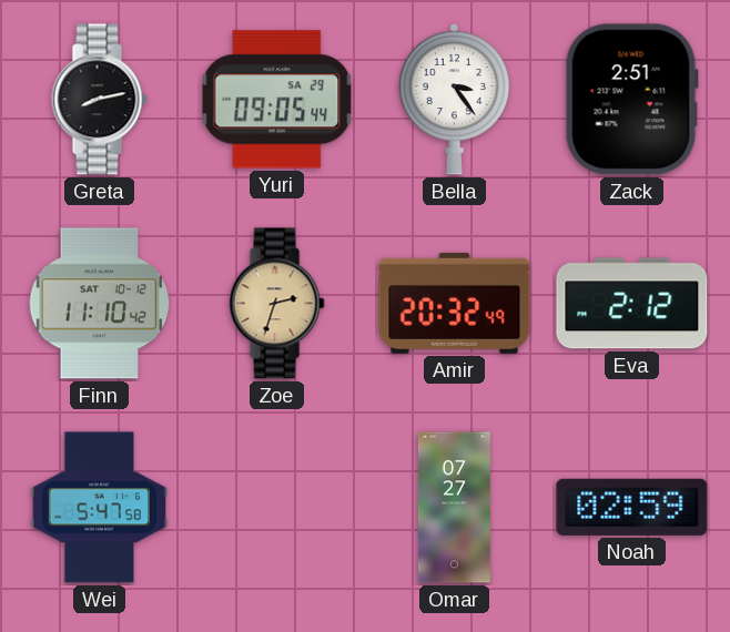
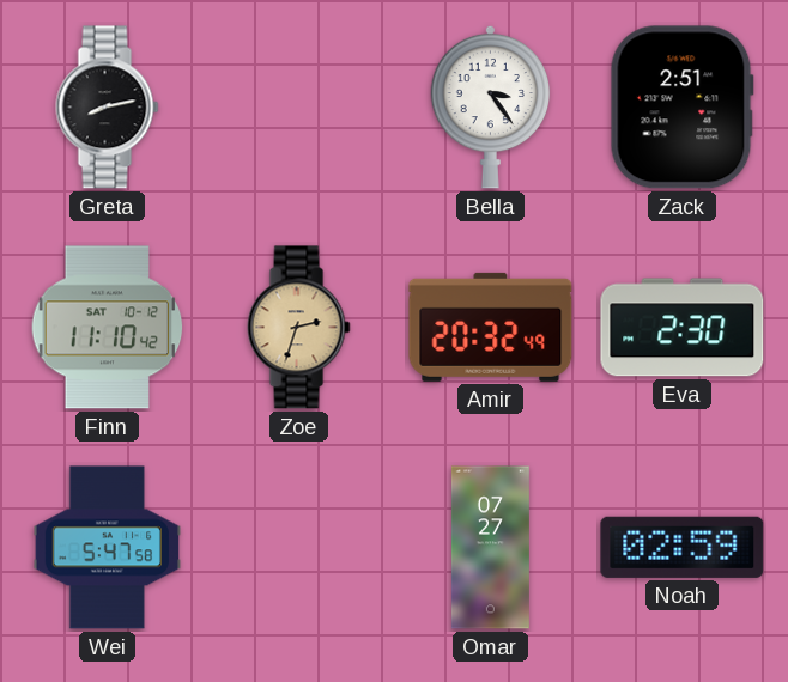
Yuri: 09:05 -> none (277, 100)
Eva: 2:12 -> 2:30 (683, 328)
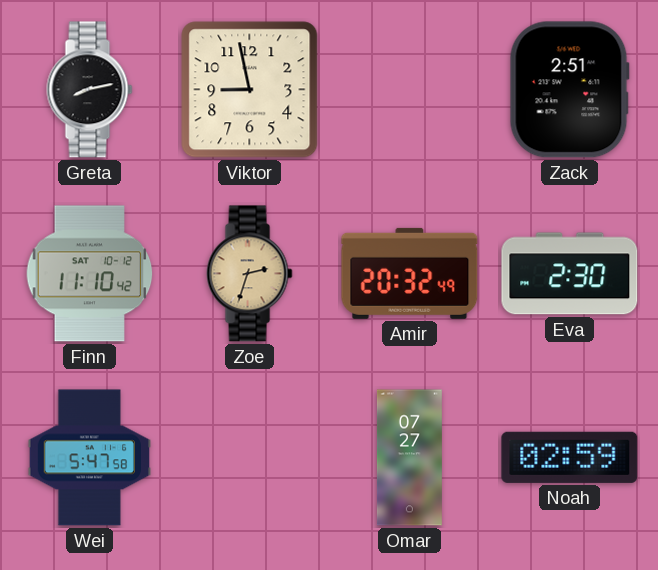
Viktor: none -> 8:58 (250, 90)
Bella: 3:24 -> none (491, 106)
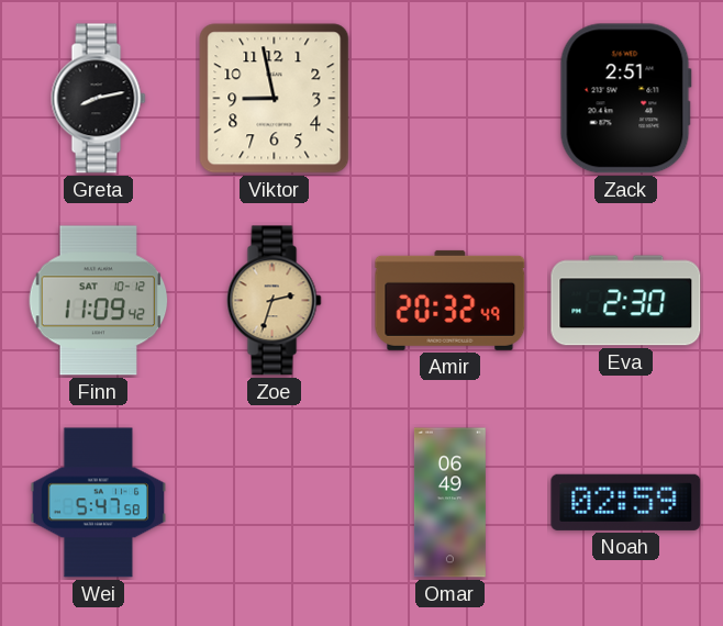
Finn: 11:10 -> 11:09 (99, 301)
Omar: 07:27 -> 06:49 (449, 503)
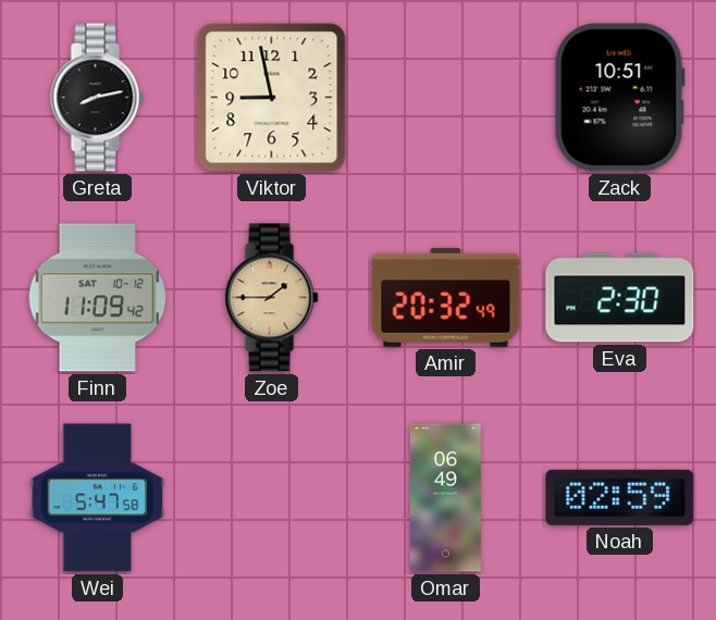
Zack: 2:51 -> 10:51 (619, 98)
Zoe: 2:33 -> 1:45 (272, 298)
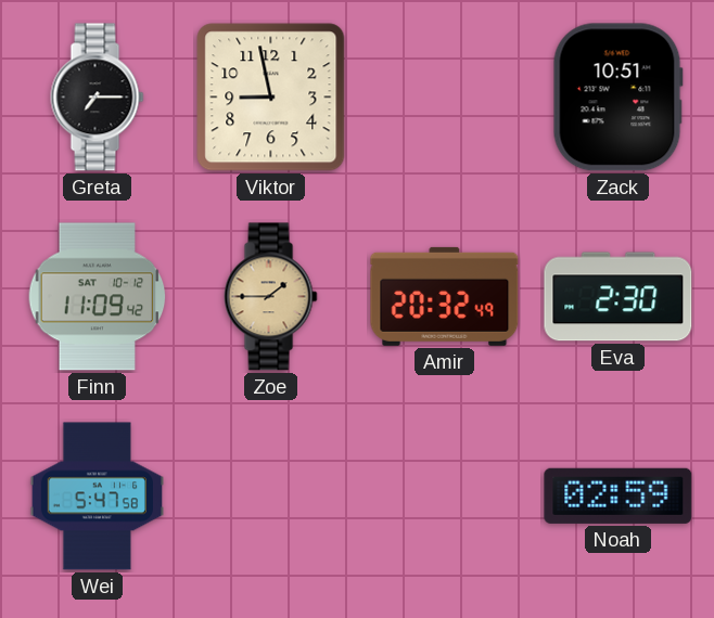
Greta: 8:13 -> 7:15 (98, 98)
Omar: 06:49 -> none (445, 498)
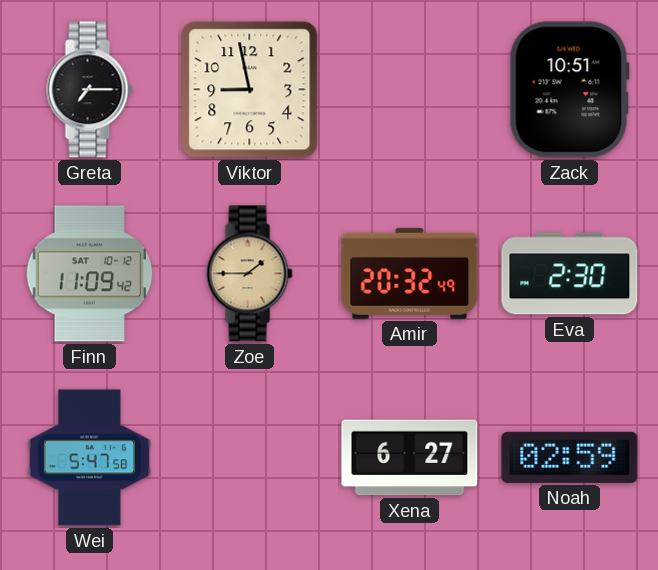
Xena: none -> 6:27 (410, 458)
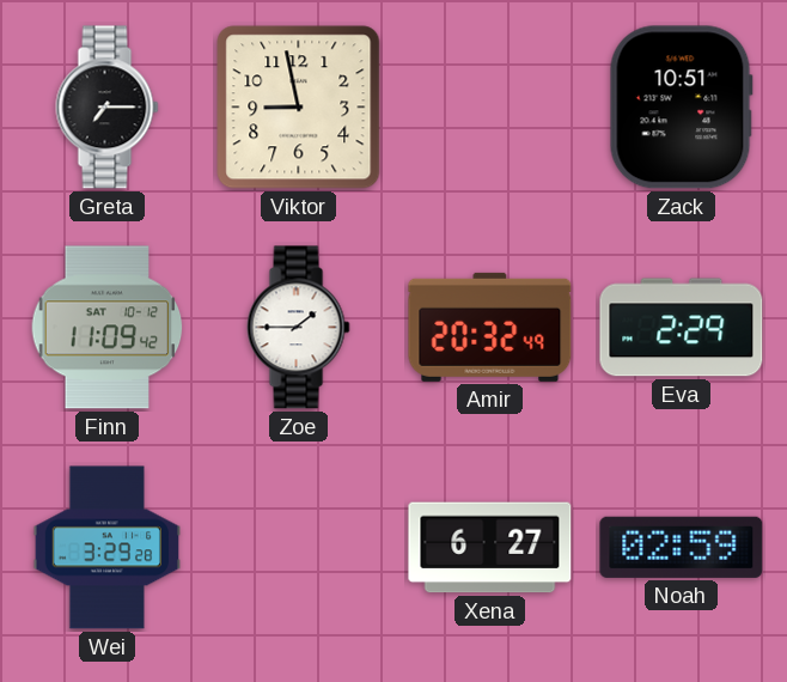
Zoe dial: champagne -> white (299, 328)
Eva: 2:30 -> 2:29 (682, 328)
Wei: 5:47 -> 3:29 (106, 548)
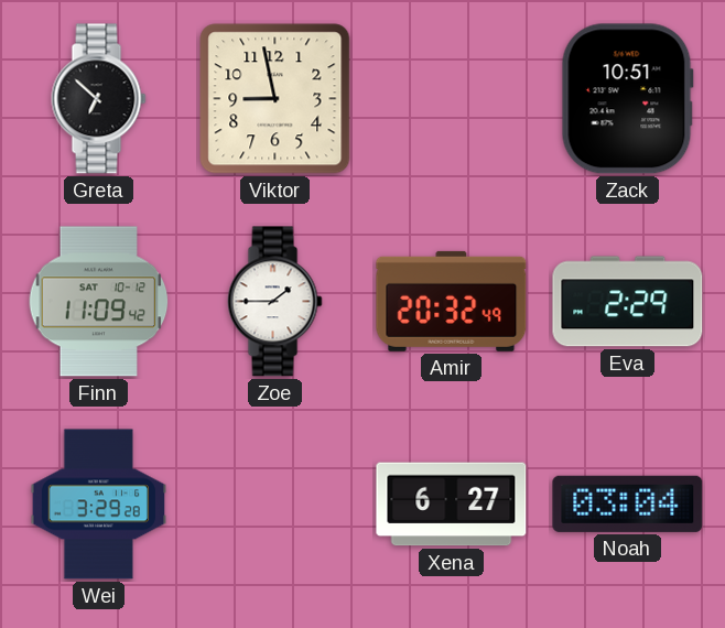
Greta: 7:15 -> 6:52 (99, 99)
Noah: 02:59 -> 03:04 (628, 504)
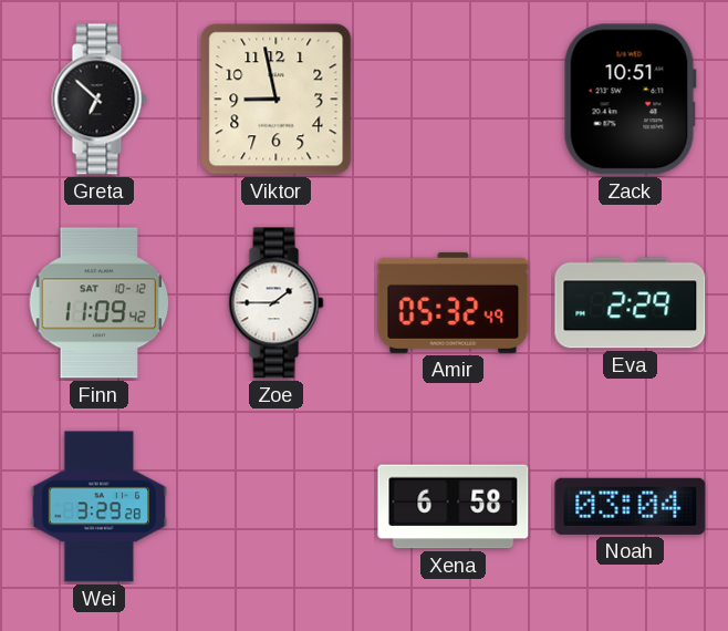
Amir: 20:32 -> 05:32 (454, 302)
Xena: 6:27 -> 6:58 (454, 507)
